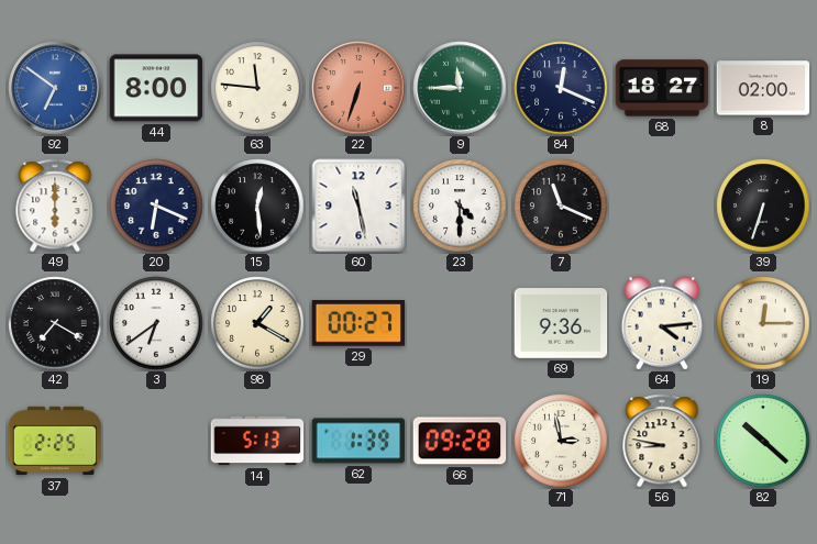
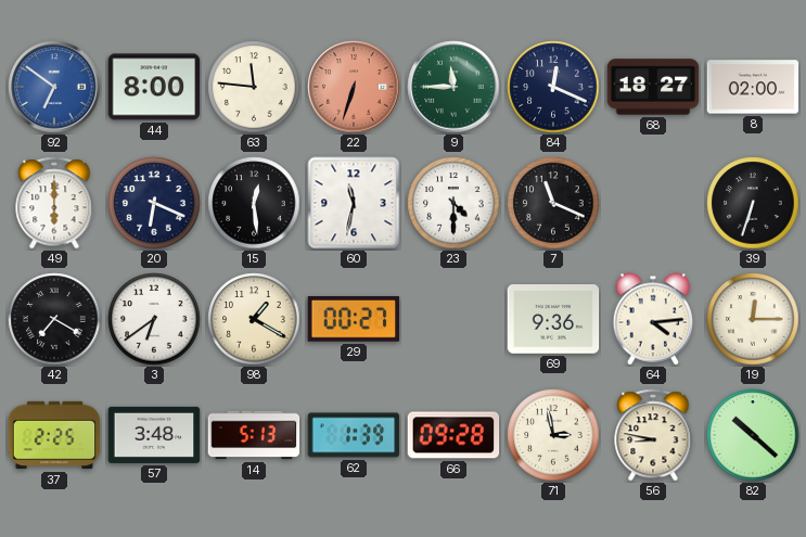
60: 11:28 -> 11:32 (354, 203)
57: none -> 3:48 (154, 435)
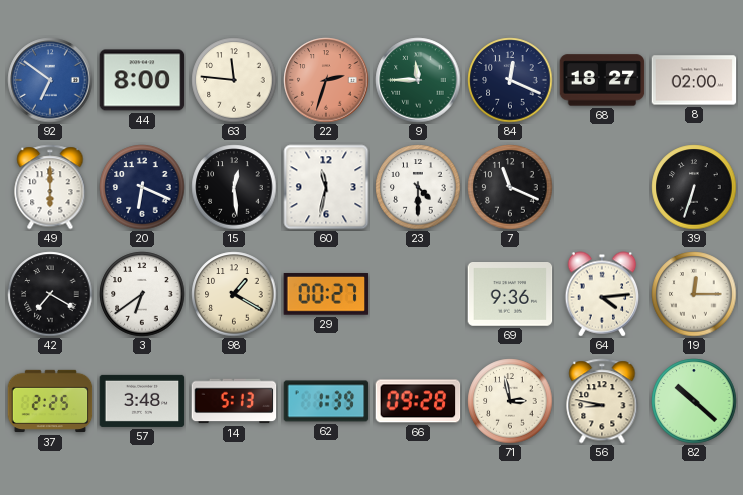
22: 6:33 -> 2:33 (326, 80)
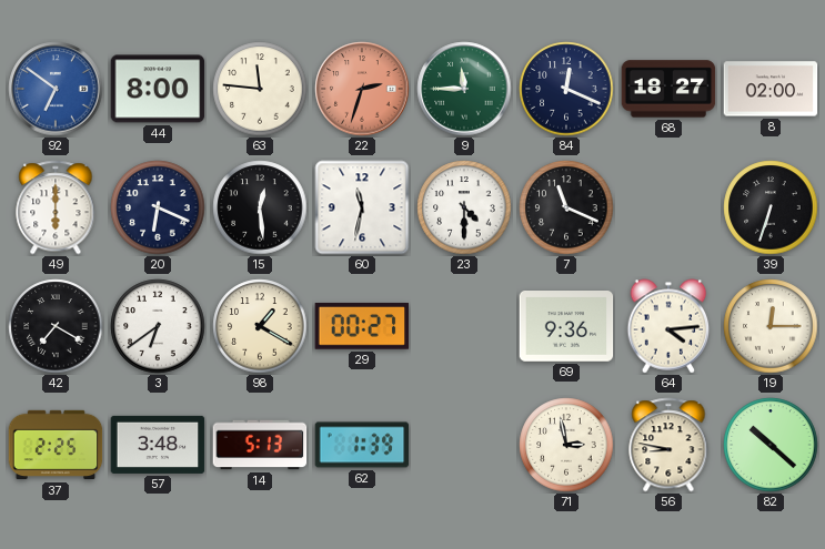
66: 09:28 -> none (418, 401)
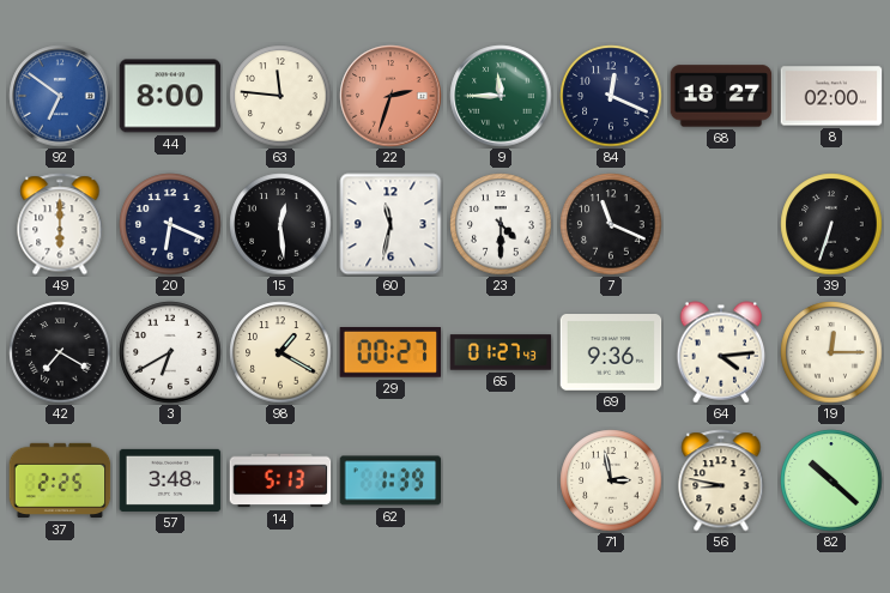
3: 6:39 -> 6:40 (170, 352)
65: none -> 01:27 (501, 352)
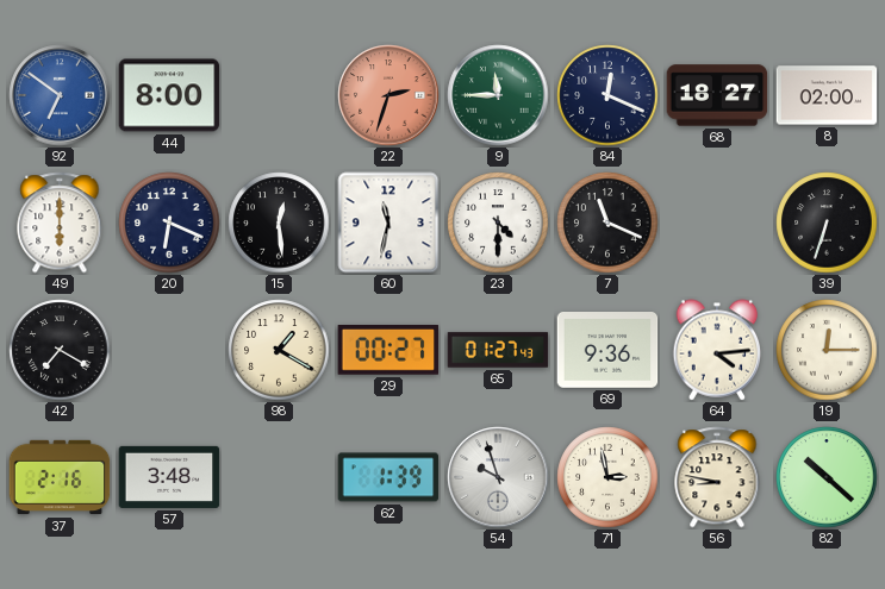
63: 11:46 -> none (280, 96)
3: 6:40 -> none (170, 352)
37: 2:25 -> 2:16 (60, 477)
14: 5:13 -> none (280, 480)
54: none -> 9:57 (498, 477)
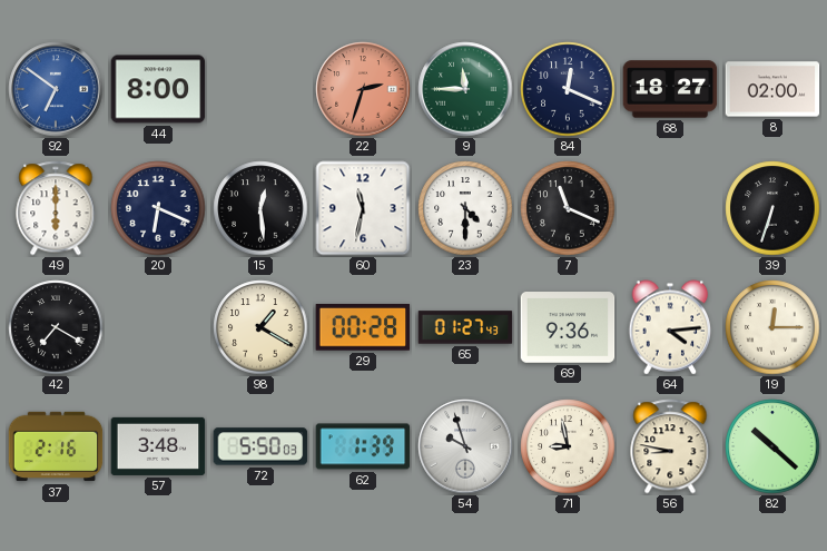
29: 00:27 -> 00:28 (363, 328)
72: none -> 5:50 (260, 446)
71: 2:58 -> 8:58 (568, 446)
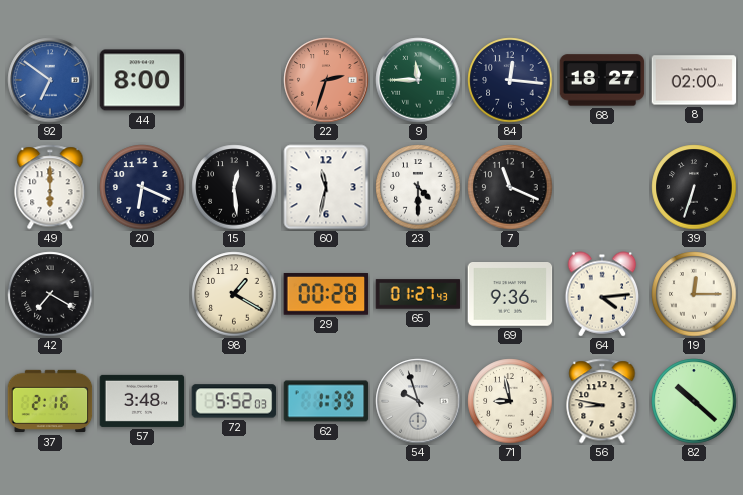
84: 12:19 -> 12:16 (510, 80)
72: 5:50 -> 5:52 (234, 401)
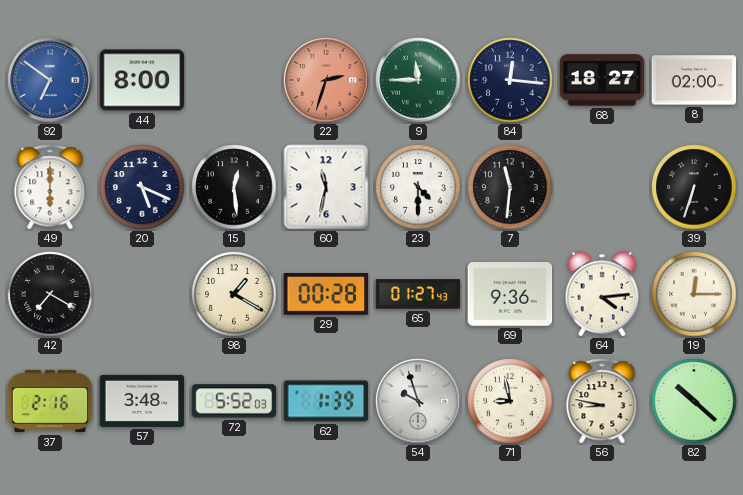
20: 6:19 -> 5:19 (142, 187)
7: 11:19 -> 11:31 (510, 187)
